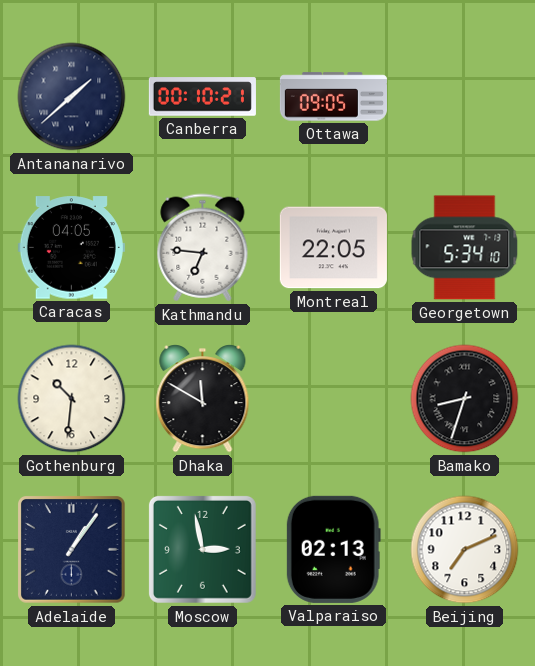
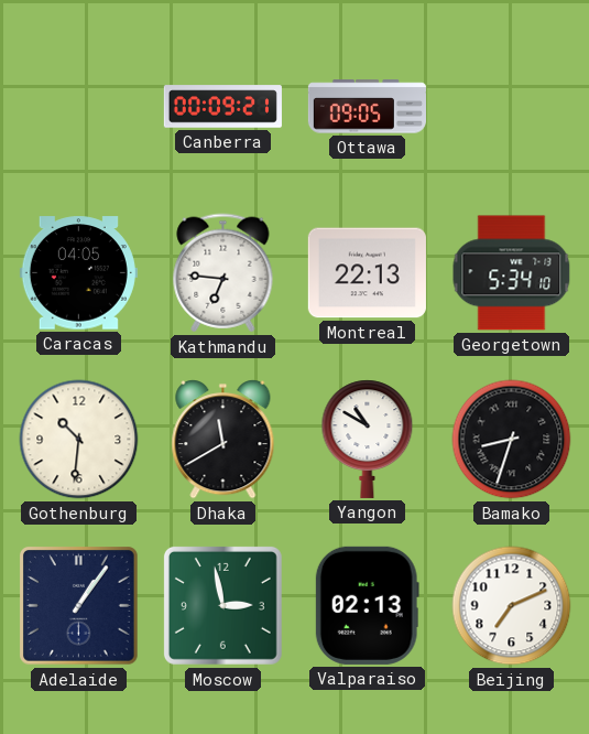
Antananarivo: 1:38 -> none (72, 97)
Canberra: 00:10 -> 00:09 (222, 107)
Montreal: 22:05 -> 22:13 (367, 273)
Dhaka: 11:50 -> 11:40 (223, 440)
Yangon: none -> 10:50 (368, 439)
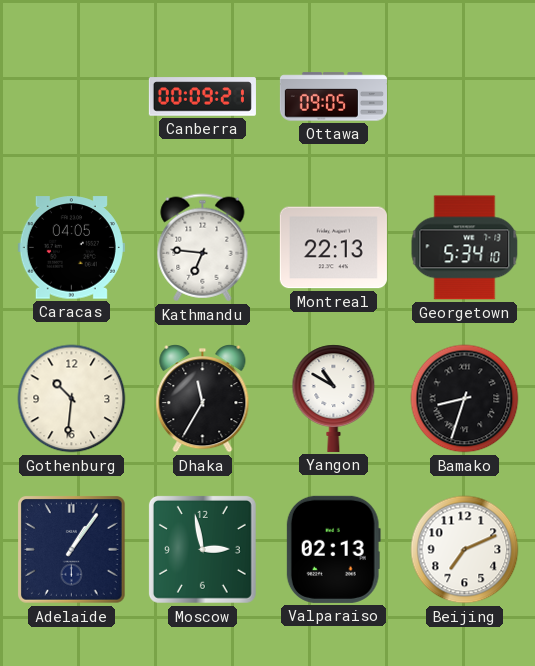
Dhaka: 11:40 -> 11:35 (203, 399)
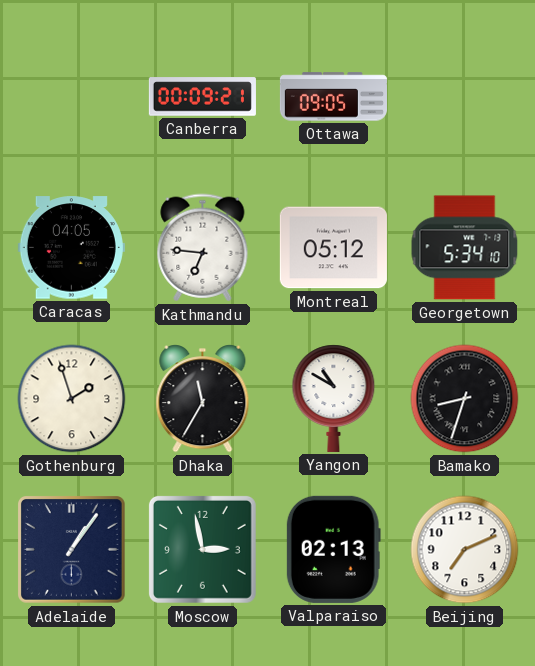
Montreal: 22:13 -> 05:12 (333, 248)
Gothenburg: 10:31 -> 1:57 (72, 399)
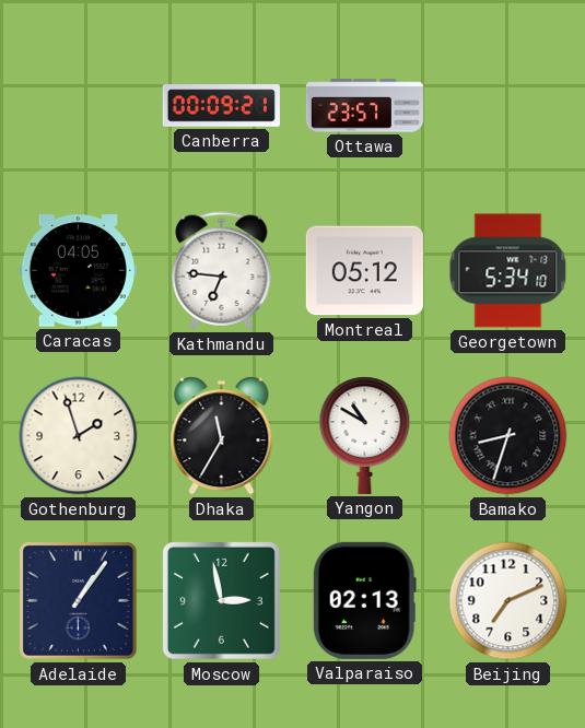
Ottawa: 09:05 -> 23:57 (364, 106)
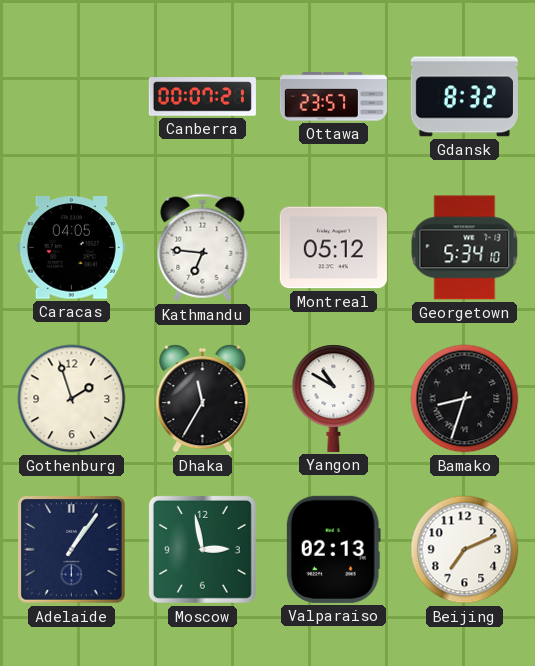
Canberra: 00:09 -> 00:07 (202, 97)
Gdansk: none -> 8:32 (464, 97)
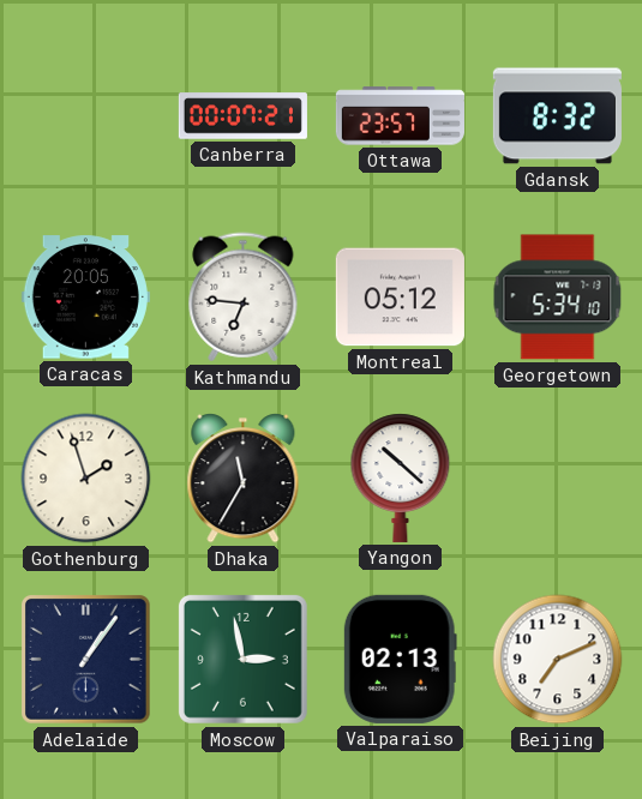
Caracas: 04:05 -> 20:05 (85, 298)
Yangon: 10:50 -> 10:22 (401, 477)
Bamako: 8:33 -> none (465, 399)
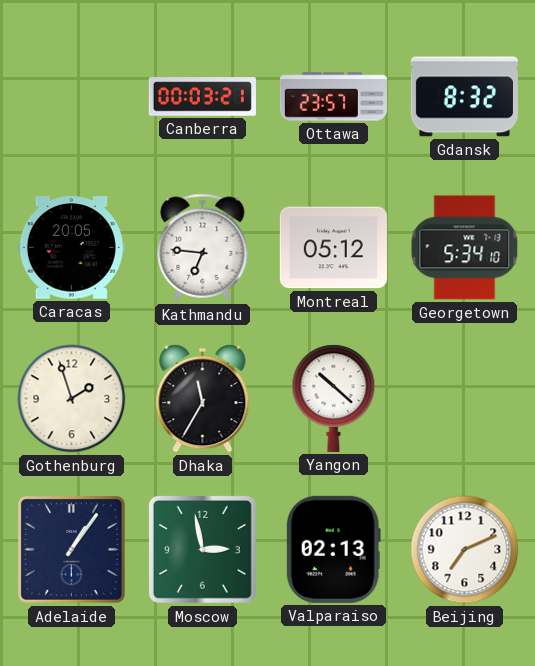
Canberra: 00:07 -> 00:03 (202, 97)
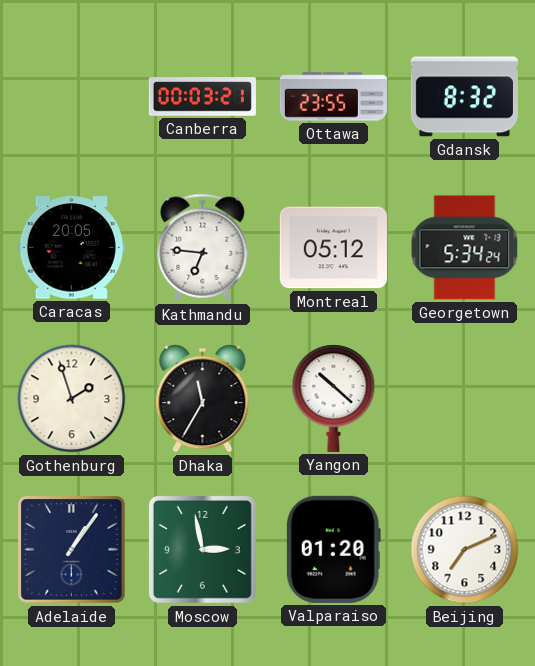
Ottawa: 23:57 -> 23:55 (333, 97)
Georgetown: 5:34:10 -> 5:34:24 (465, 248)
Valparaiso: 02:13 -> 01:20 (333, 549)
